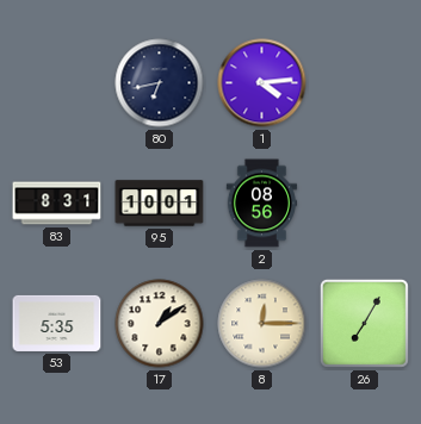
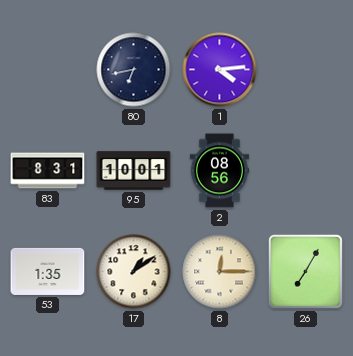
53: 5:35 -> 1:35 (48, 271)
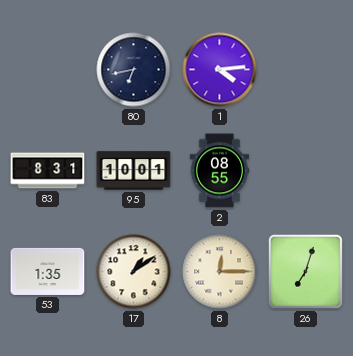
2: 08:56 -> 08:55 (220, 171)
26: 7:05 -> 7:03 (305, 271)
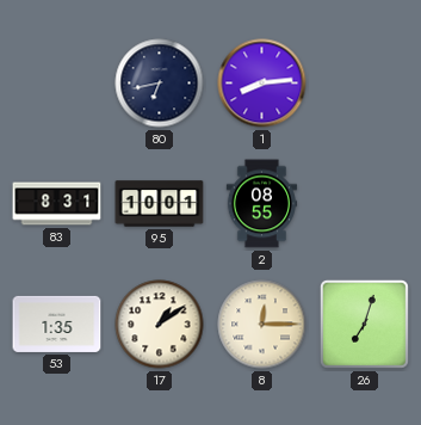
1: 4:14 -> 8:14 (262, 84)
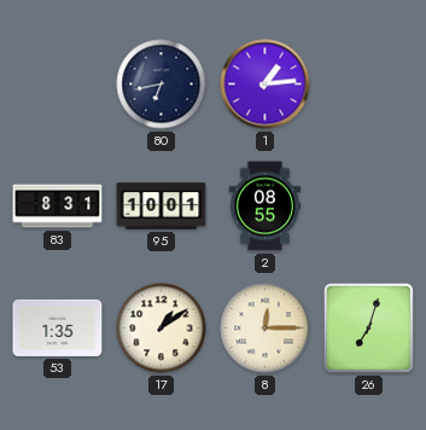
1: 8:14 -> 1:14 (265, 85)
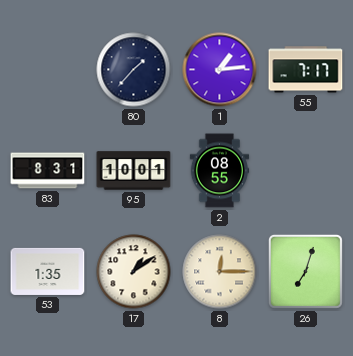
80: 6:43 -> 1:37 (134, 70)
55: none -> 7:17 (306, 70)
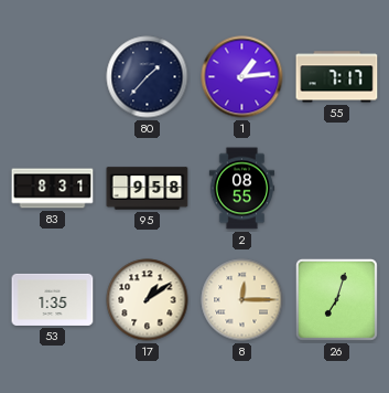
95: 10:01 -> 9:58 (148, 189)
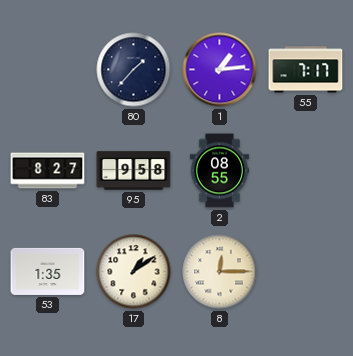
83: 8:31 -> 8:27 (48, 171)
26: 7:03 -> none (336, 299)
